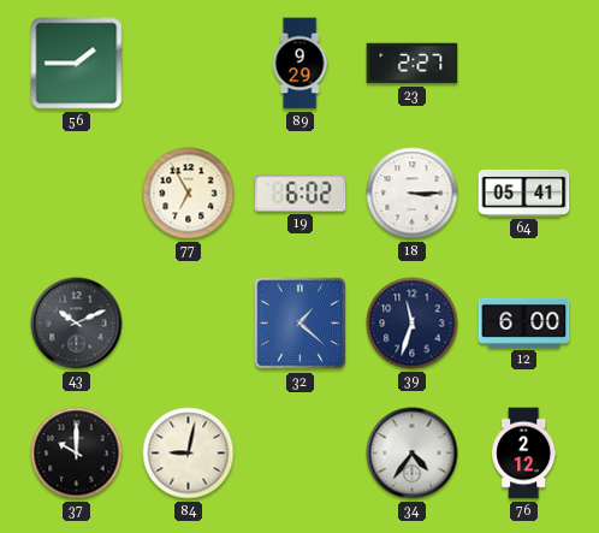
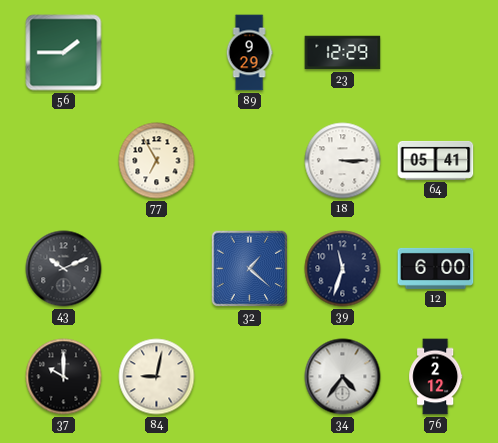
23: 2:27 -> 12:29 (343, 53)
19: 6:02 -> none (301, 194)
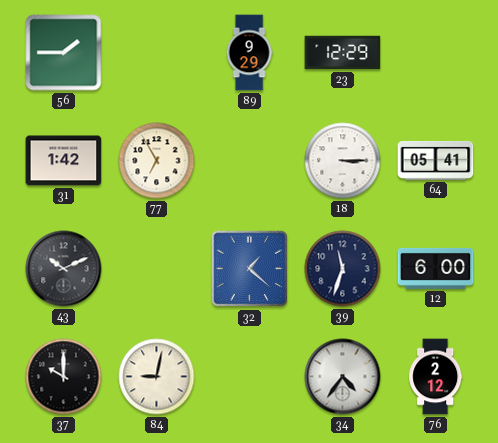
31: none -> 1:42 (64, 161)
